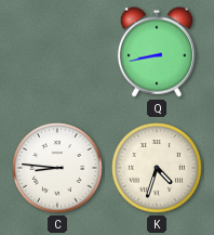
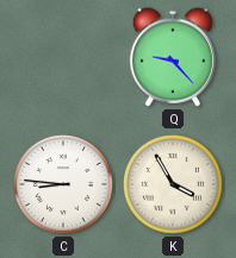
Q: 8:43 -> 9:23 (173, 57)
K: 4:33 -> 3:55 (174, 185)
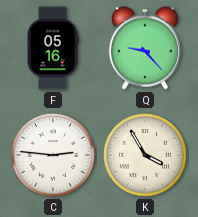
F: none -> 05:16 (53, 48)
C: 8:46 -> 2:46 (54, 156)
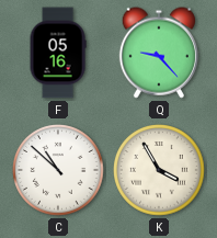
C: 2:46 -> 10:52 (59, 171)
